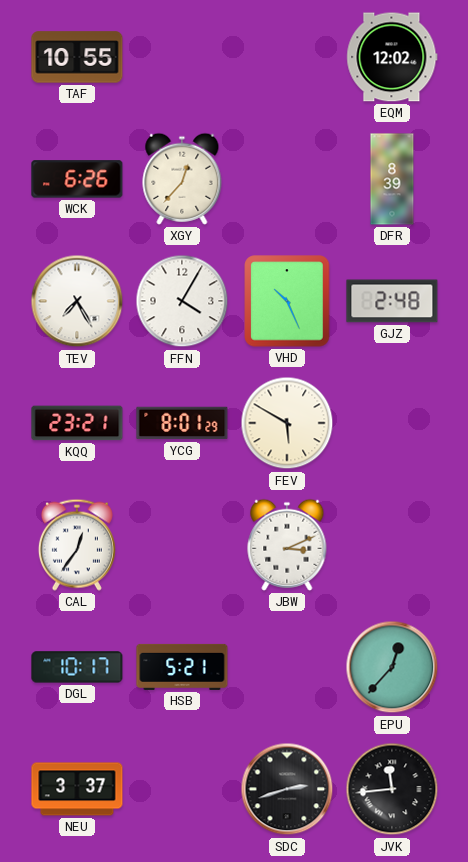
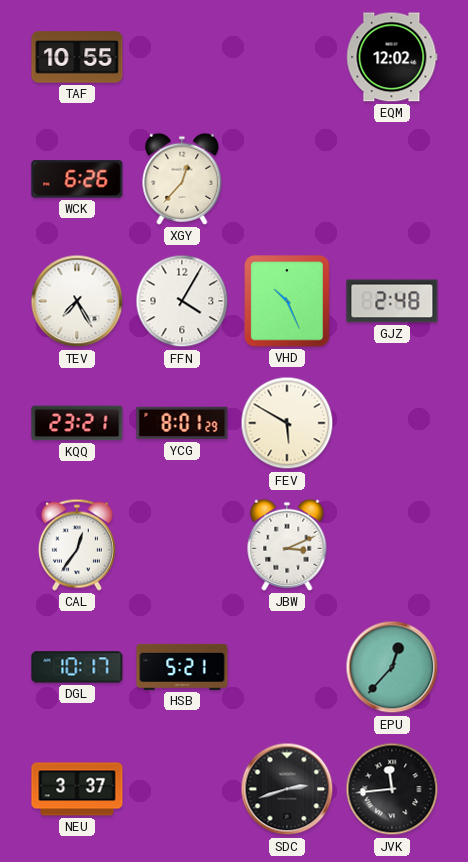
DFR: 8:39 -> none (392, 179)
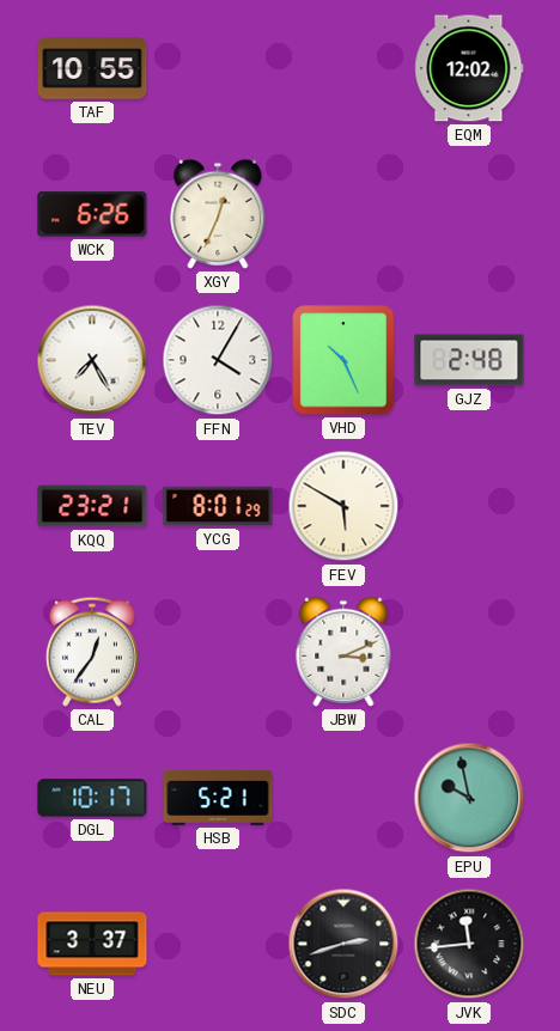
XGY: 12:37 -> 12:34 (218, 214)
EPU: 12:37 -> 9:58 (469, 798)
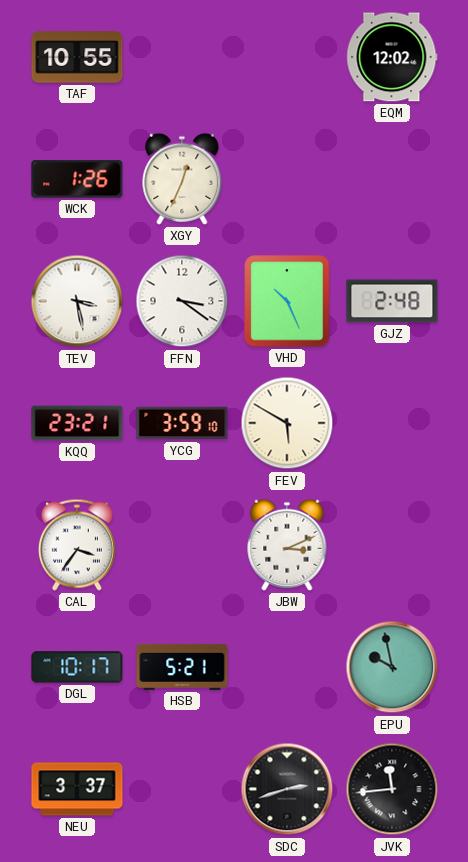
WCK: 6:26 -> 1:26 (77, 179)
TEV: 7:25 -> 3:28 (77, 301)
FFN: 4:05 -> 3:21 (182, 301)
YCG: 8:01 -> 3:59 (182, 423)
CAL: 12:36 -> 3:36 (77, 545)
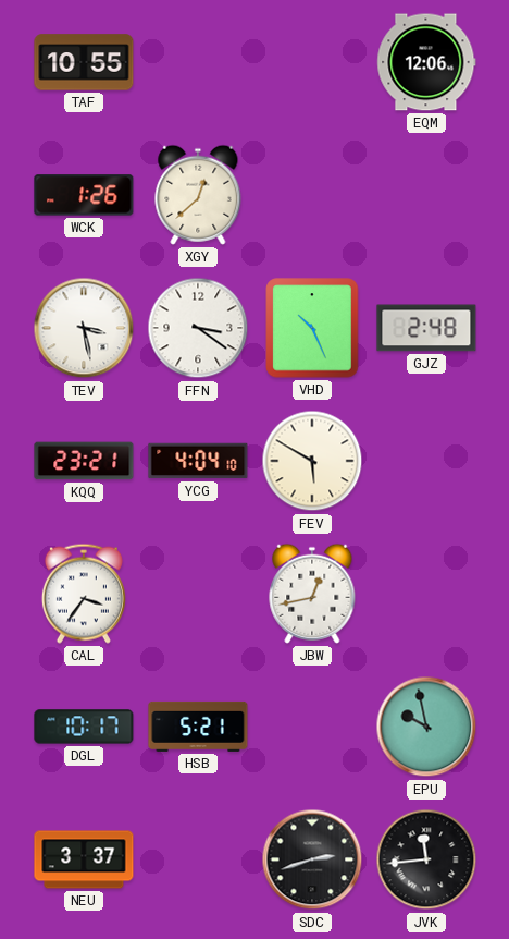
EQM: 12:02 -> 12:06 (426, 62)
XGY: 12:34 -> 12:38 (198, 195)
YCG: 3:59 -> 4:04 (198, 461)
JBW: 3:11 -> 12:43 (312, 594)
